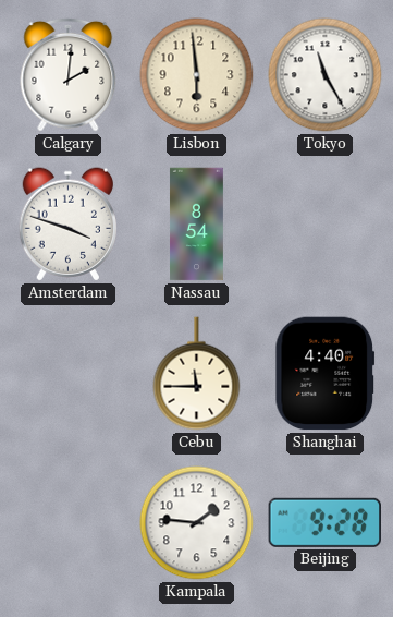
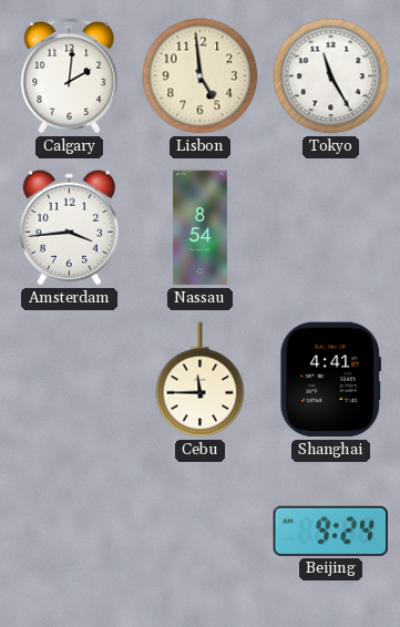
Lisbon: 5:59 -> 4:59 (201, 76)
Amsterdam: 3:48 -> 3:44 (69, 228)
Shanghai: 4:40 -> 4:41 (331, 380)
Kampala: 1:46 -> none (197, 523)
Beijing: 9:28 -> 9:24 (330, 531)
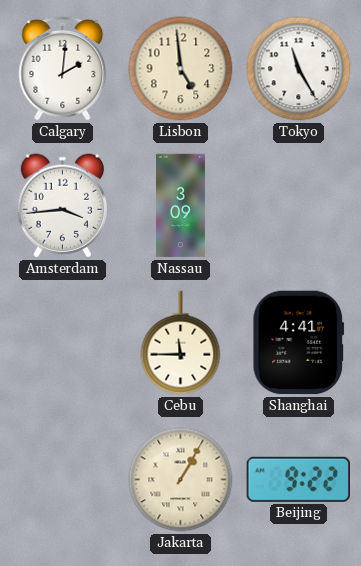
Nassau: 8:54 -> 3:09 (180, 206)
Jakarta: none -> 1:05 (181, 480)
Beijing: 9:24 -> 9:22 (298, 479)
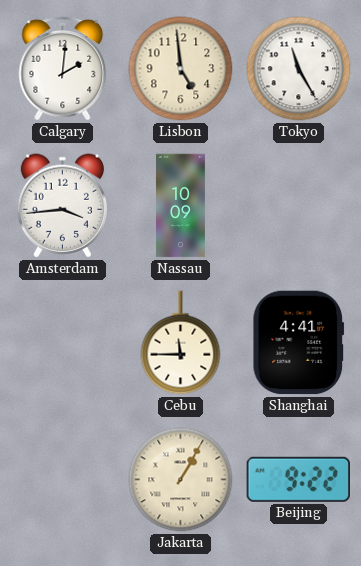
Nassau: 3:09 -> 10:09 (180, 206)
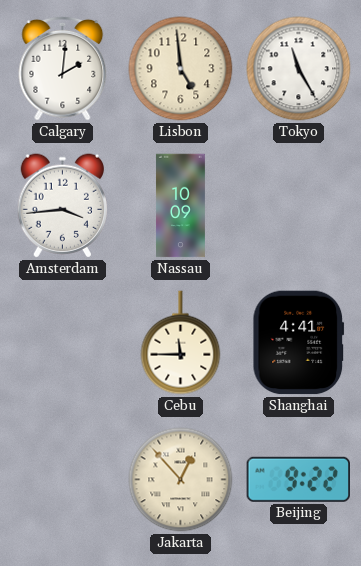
Jakarta: 1:05 -> 12:53 (181, 480)
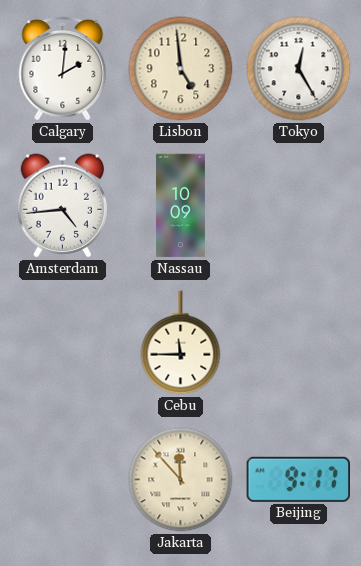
Tokyo: 11:25 -> 12:25 (299, 69)
Amsterdam: 3:44 -> 4:44 (62, 206)
Shanghai: 4:41 -> none (299, 343)
Jakarta: 12:53 -> 11:53 (181, 480)
Beijing: 9:22 -> 9:17 (298, 479)
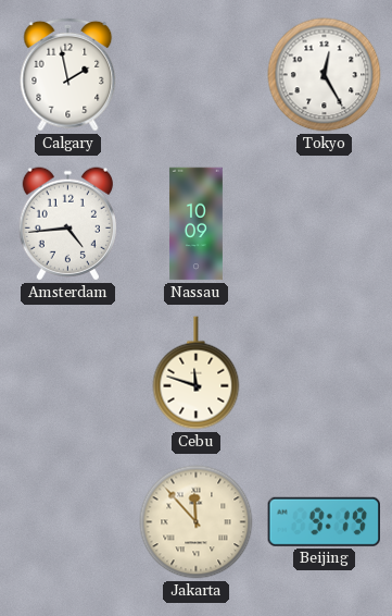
Calgary: 2:01 -> 1:58 (68, 74)
Lisbon: 4:59 -> none (181, 69)
Cebu: 11:45 -> 11:48 (197, 373)
Beijing: 9:17 -> 9:19 (324, 521)
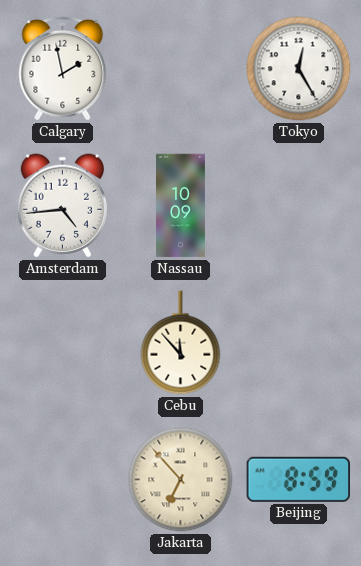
Cebu: 11:48 -> 11:53 (181, 343)
Jakarta: 11:53 -> 6:53 (181, 480)
Beijing: 9:19 -> 8:59 (298, 479)
